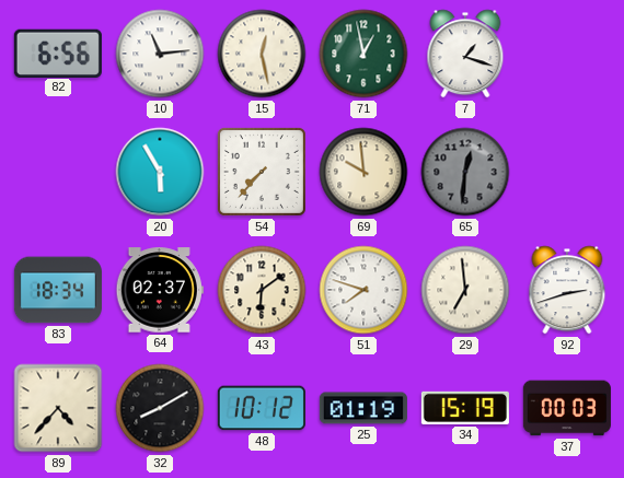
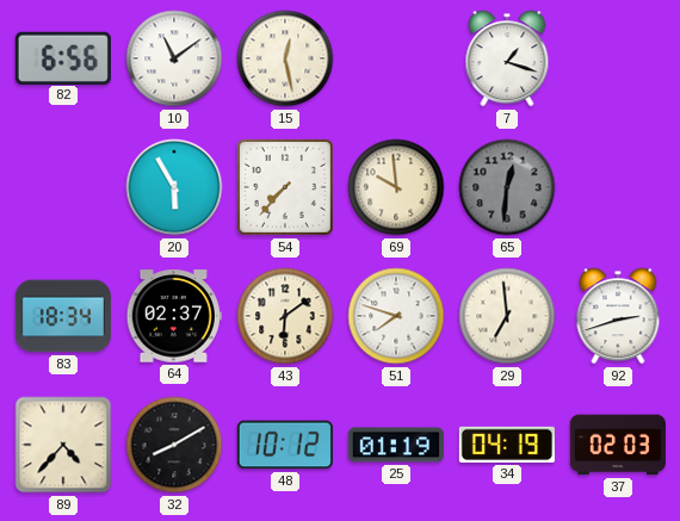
10: 11:14 -> 11:09 (174, 58)
71: 12:58 -> none (363, 54)
34: 15:19 -> 04:19 (507, 445)
37: 00:03 -> 02:03 (618, 445)
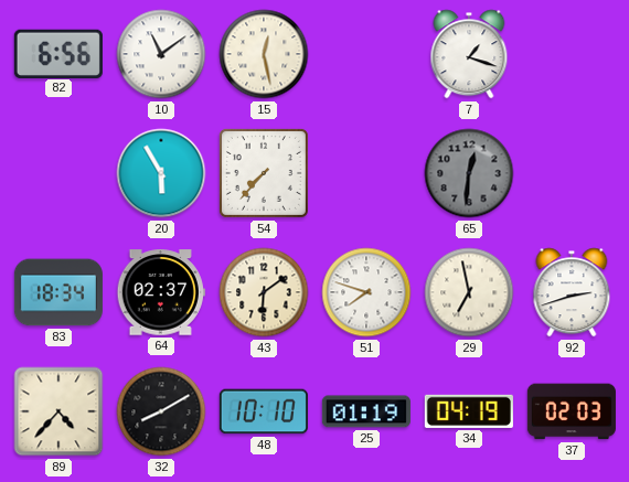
69: 9:59 -> none (396, 187)
29: 6:59 -> 6:58 (469, 292)
48: 10:12 -> 10:10 (264, 411)
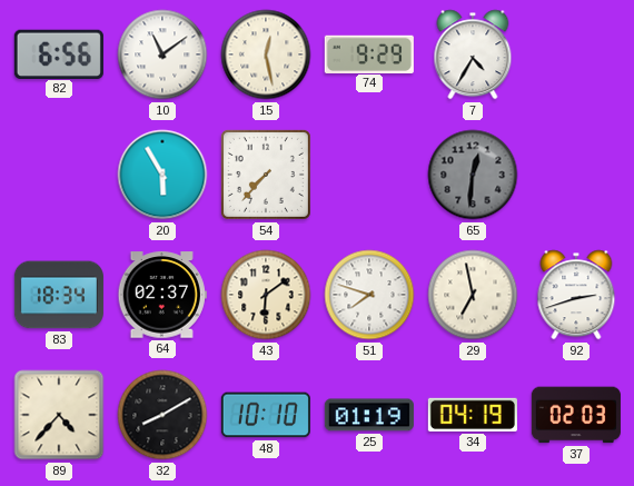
74: none -> 9:29 (369, 53)
7: 1:18 -> 4:35 (473, 54)
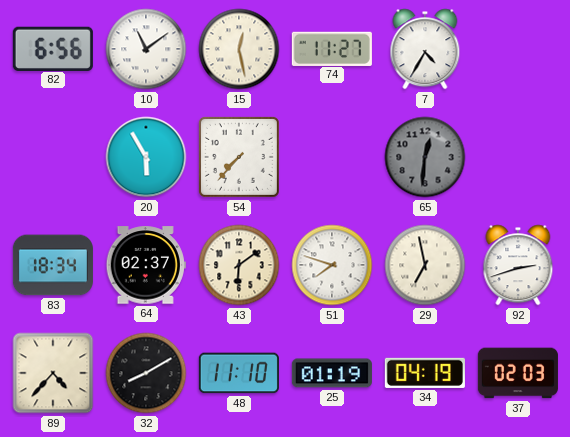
74: 9:29 -> 11:27 (332, 48)
48: 10:10 -> 11:10 (239, 373)
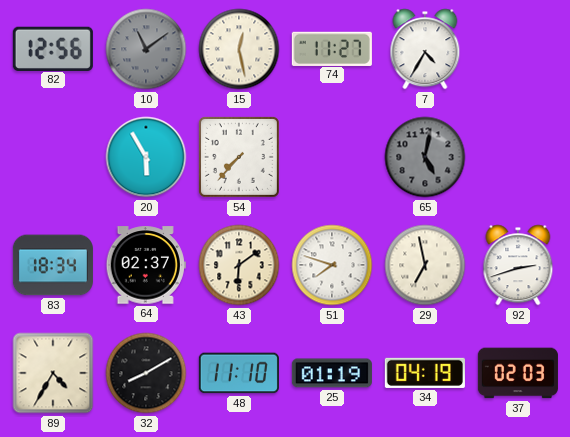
82: 6:56 -> 12:56 (53, 48)
10 dial: white -> grey (146, 49)
65: 12:31 -> 5:02 (425, 157)
89: 4:37 -> 4:35 (53, 373)
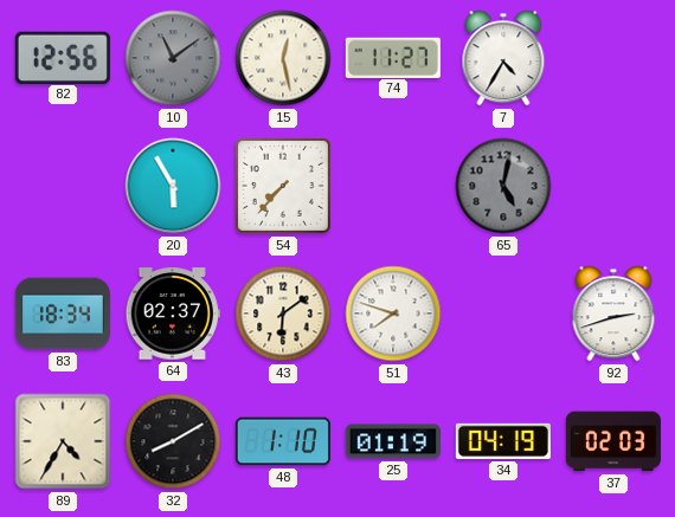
29: 6:58 -> none (425, 265)
48: 11:10 -> 1:10 (283, 441)
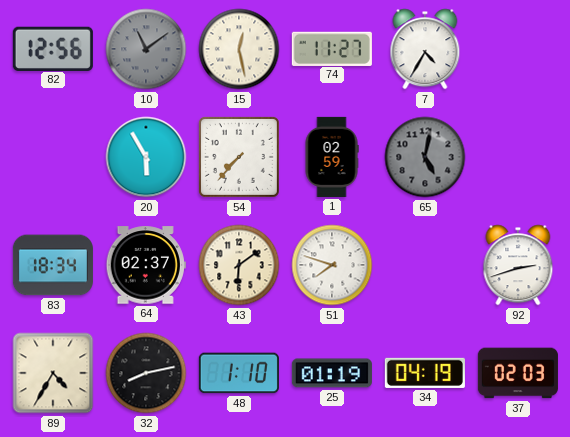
1: none -> 02:59 (332, 157)
32: 8:10 -> 8:13 (146, 373)
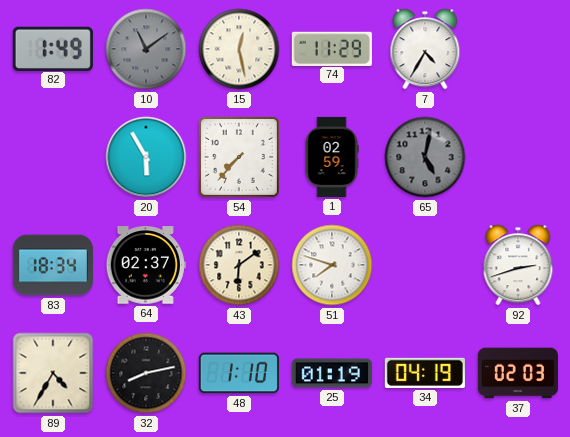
82: 12:56 -> 1:49 (53, 48)
74: 11:27 -> 11:29 (332, 48)
